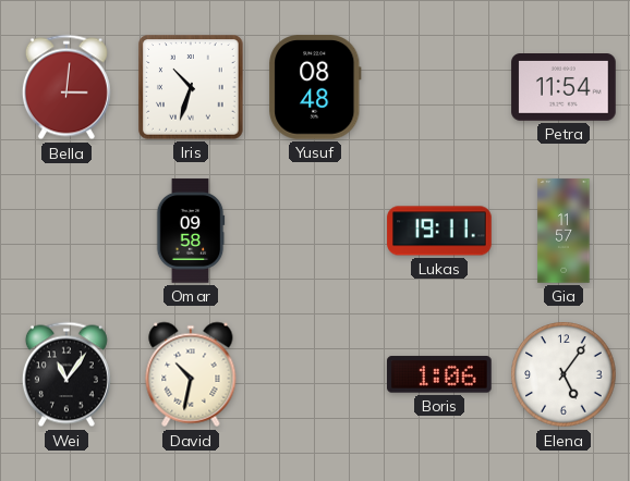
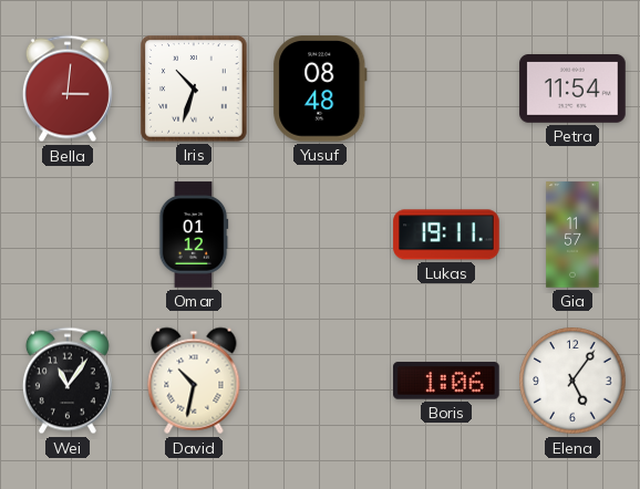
Omar: 09:58 -> 01:12 (194, 235)
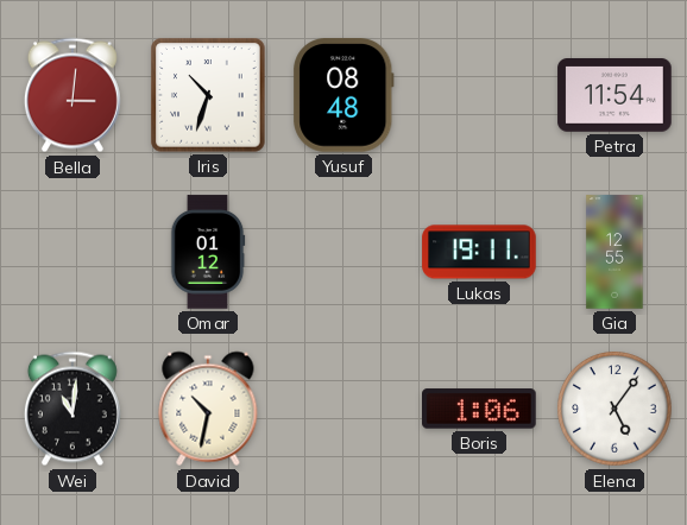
Gia: 11:57 -> 12:55 (614, 252)
Wei: 11:06 -> 11:01 (73, 409)
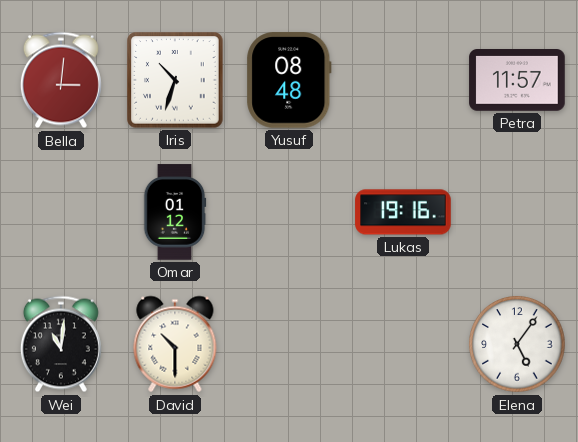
Petra: 11:54 -> 11:57 (517, 81)
Lukas: 19:11 -> 19:16 (403, 212)
Gia: 12:55 -> none (614, 252)
David: 10:32 -> 10:30 (175, 344)
Boris: 1:06 -> none (479, 409)
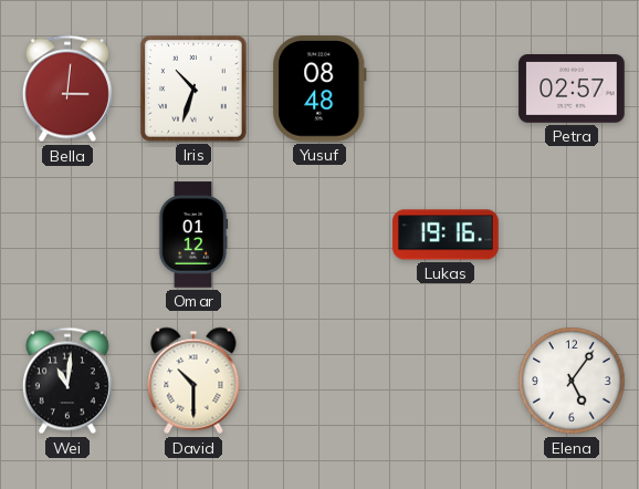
Petra: 11:57 -> 02:57 (572, 90)
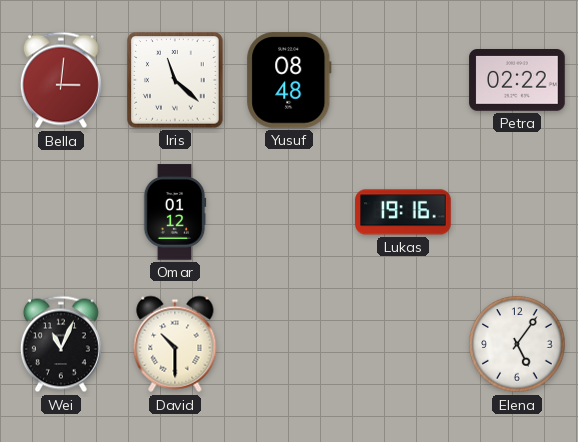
Iris: 10:33 -> 11:22 (175, 80)
Petra: 02:57 -> 02:22 (517, 81)
Wei: 11:01 -> 11:04 (61, 344)
